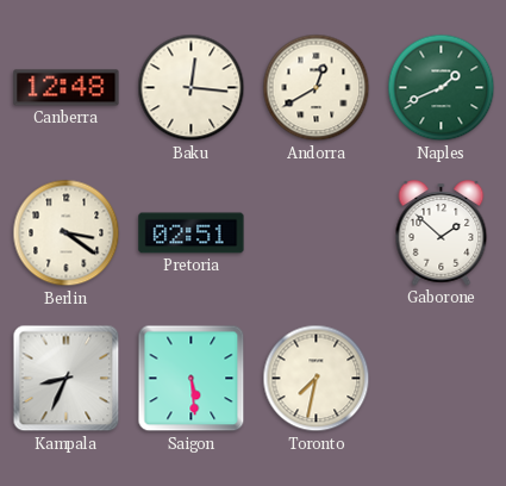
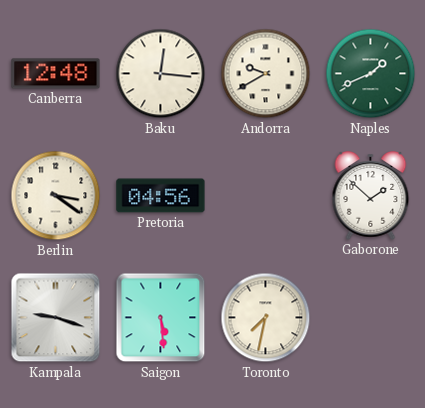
Andorra: 12:40 -> 9:40 (266, 74)
Pretoria: 02:51 -> 04:56 (161, 196)
Kampala: 8:34 -> 9:18 (56, 318)
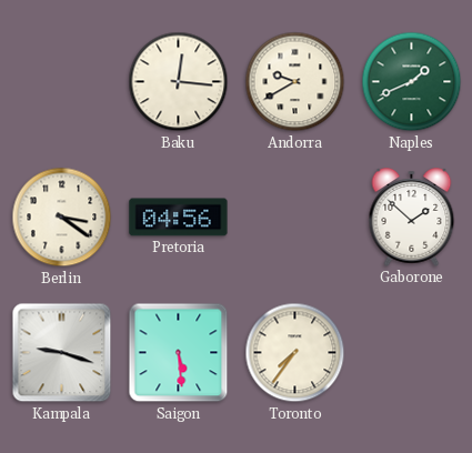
Canberra: 12:48 -> none (56, 74)
Toronto: 7:32 -> 7:36 (295, 353)
